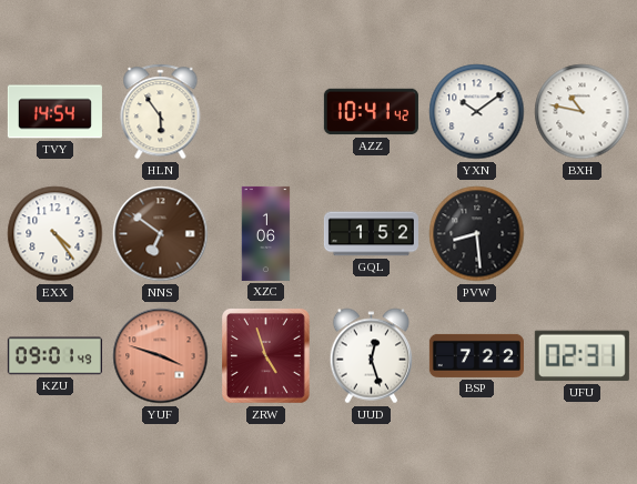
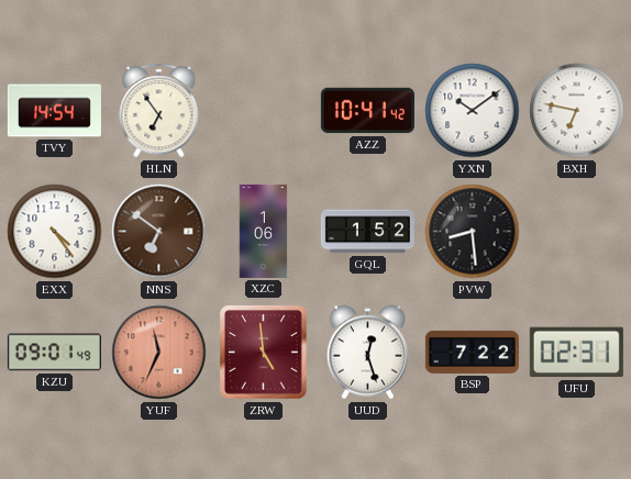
HLN: 5:54 -> 6:54 (159, 111)
BXH: 10:47 -> 6:47 (577, 111)
YUF: 3:48 -> 11:34 (159, 353)
ZRW: 4:57 -> 4:59 (264, 353)
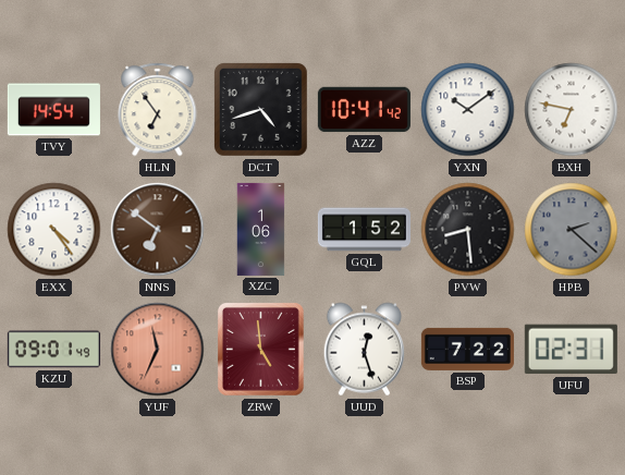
DCT: none -> 4:42 (260, 109)
HPB: none -> 2:22 (572, 230)
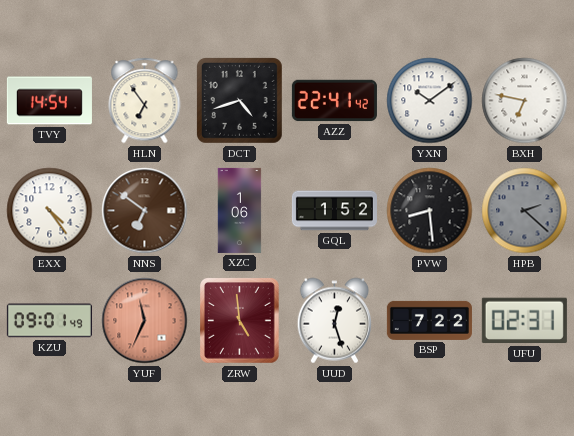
AZZ: 10:41 -> 22:41 (334, 101)
